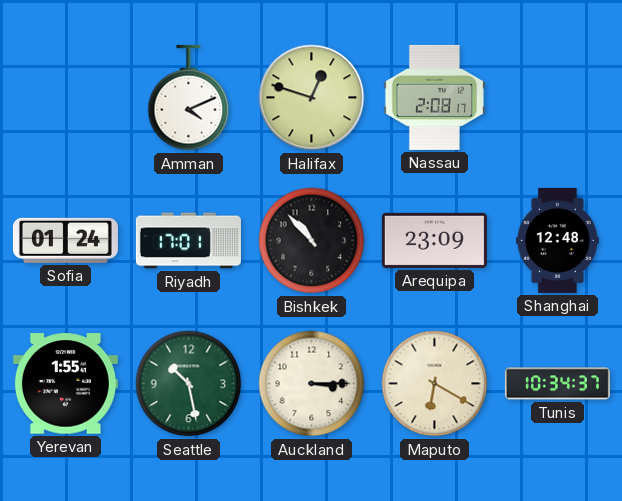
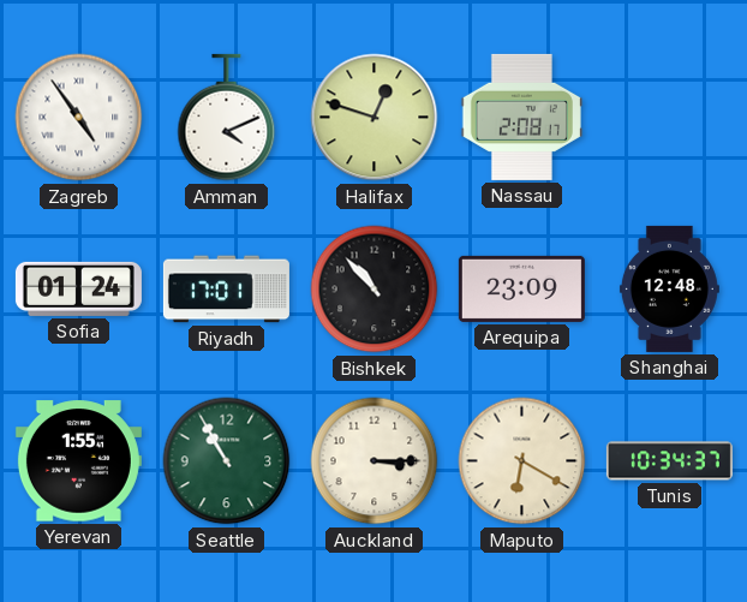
Zagreb: none -> 4:54 (79, 118)
Seattle: 10:28 -> 10:55 (227, 461)
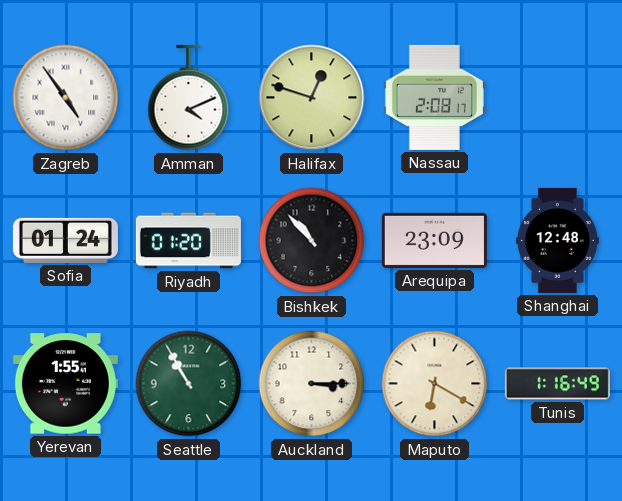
Riyadh: 17:01 -> 01:20 (188, 241)
Tunis: 10:34 -> 1:16 (557, 384)
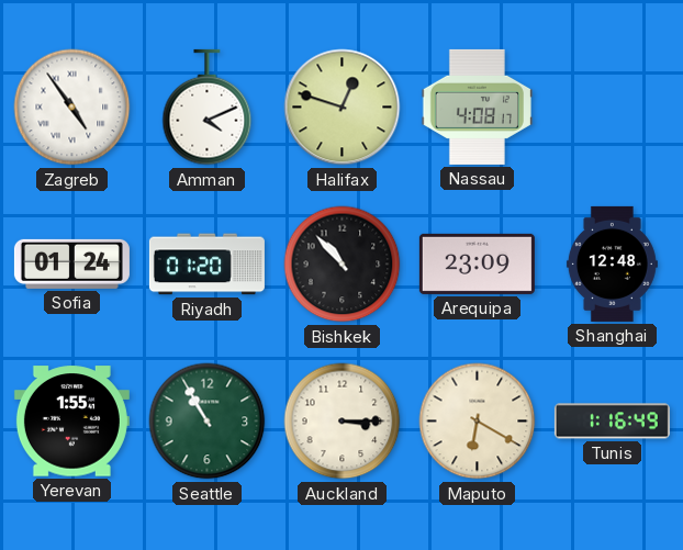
Nassau: 2:08 -> 4:08 (477, 106)
